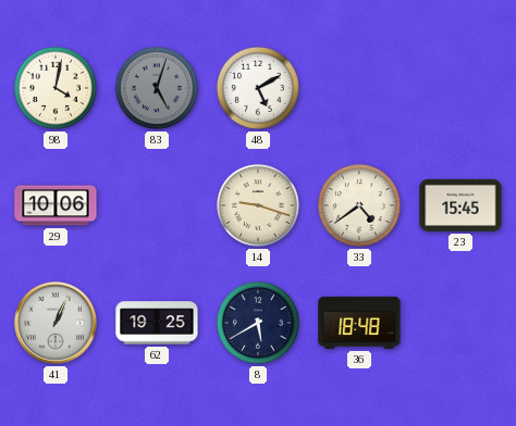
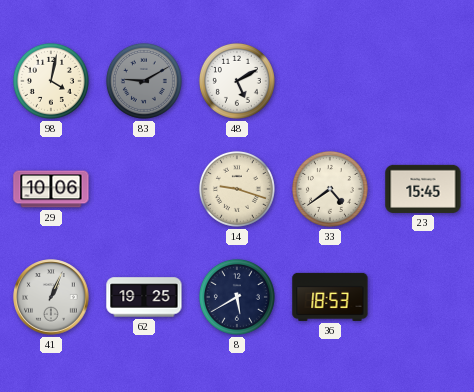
83: 5:03 -> 9:10 (144, 81)
36: 18:48 -> 18:53 (330, 297)
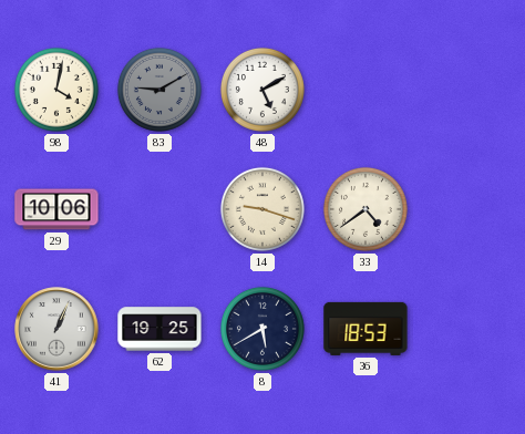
23: 15:45 -> none (423, 189)
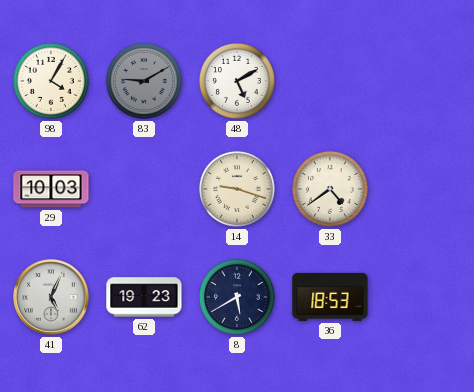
98: 4:02 -> 4:05 (51, 81)
29: 10:06 -> 10:03 (51, 189)
41: 1:04 -> 5:04 (51, 297)
62: 19:25 -> 19:23 (144, 297)
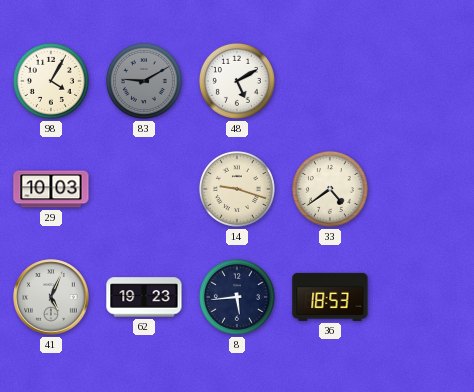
8: 5:40 -> 5:44 (237, 297)
